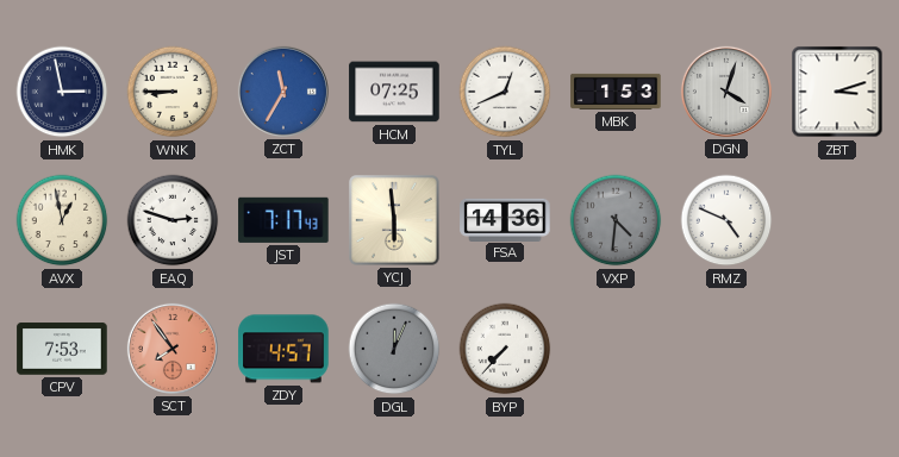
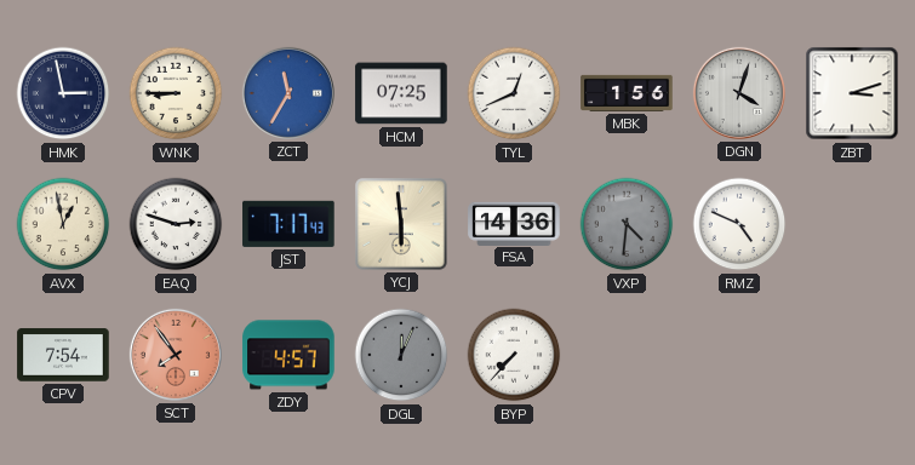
MBK: 1:53 -> 1:56 (627, 93)
CPV: 7:53 -> 7:54 (63, 355)
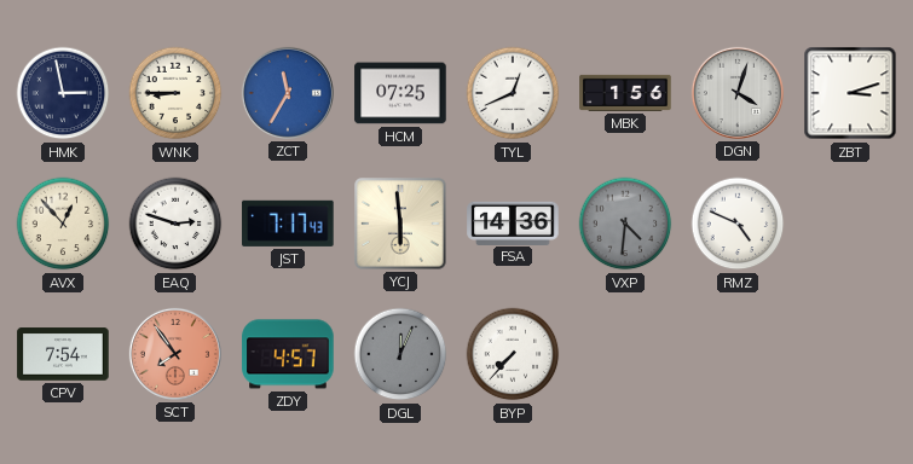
AVX: 12:58 -> 12:53 (63, 224)
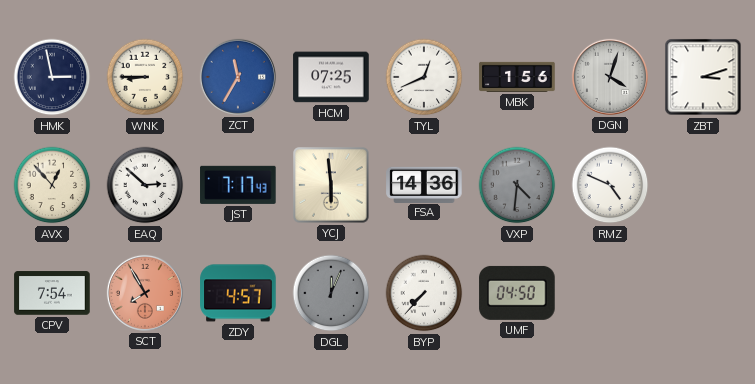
EAQ: 2:48 -> 2:52 (145, 185)
SCT: 7:54 -> 7:55 (145, 293)
UMF: none -> 04:50 (517, 293)
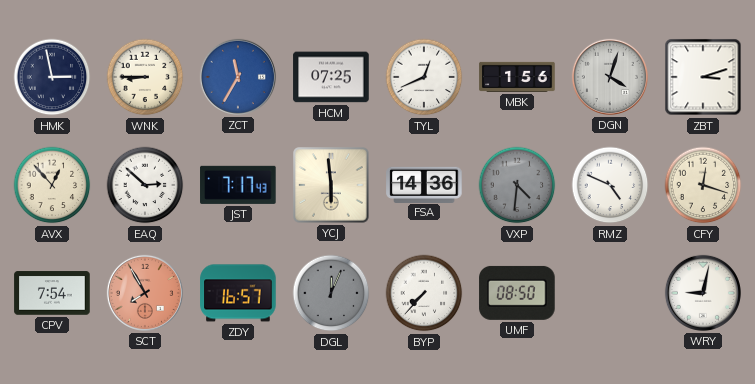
CFY: none -> 12:18 (703, 185)
ZDY: 4:57 -> 16:57 (238, 293)
UMF: 04:50 -> 08:50 (517, 293)
WRY: none -> 9:02 (703, 293)
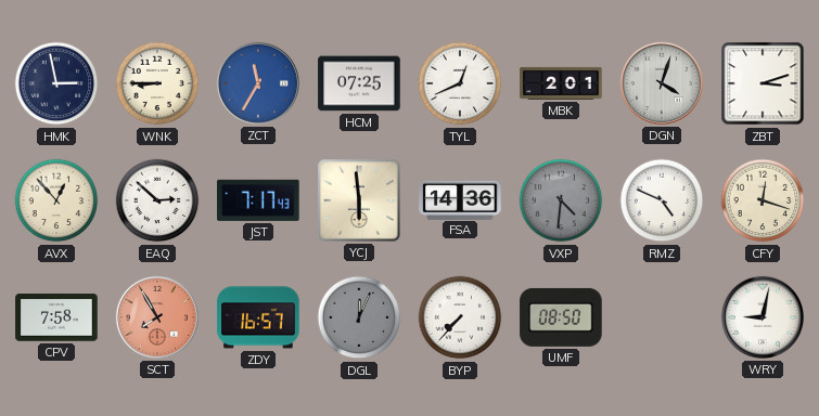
MBK: 1:56 -> 2:01 (561, 83)
CPV: 7:54 -> 7:58 (56, 317)
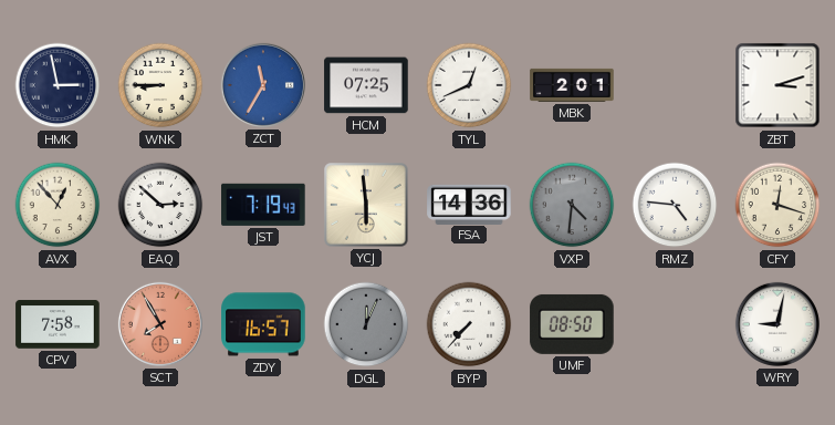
DGN: 4:03 -> none (662, 83)
JST: 7:17 -> 7:19 (263, 205)
RMZ: 4:49 -> 4:46 (675, 205)
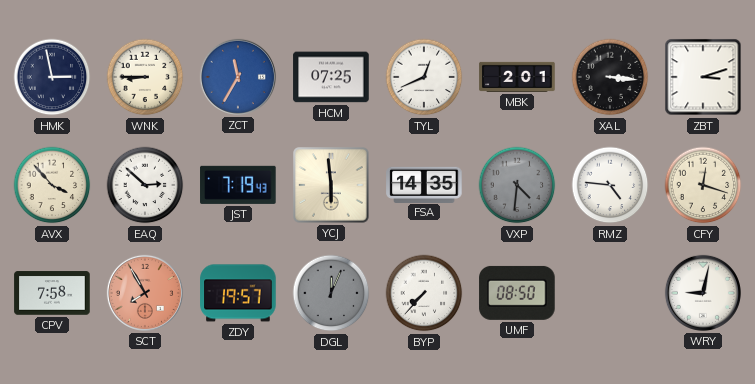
XAL: none -> 3:16 (610, 77)
AVX: 12:53 -> 3:53 (52, 185)
FSA: 14:36 -> 14:35 (424, 184)
ZDY: 16:57 -> 19:57 (238, 293)
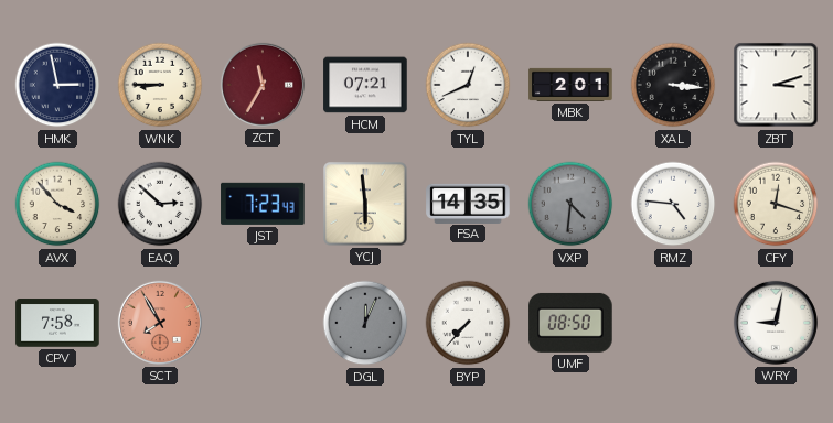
ZCT dial: blue -> burgundy (263, 85)
HCM: 07:25 -> 07:21 (365, 85)
JST: 7:19 -> 7:23 (263, 204)
ZDY: 19:57 -> none (238, 293)
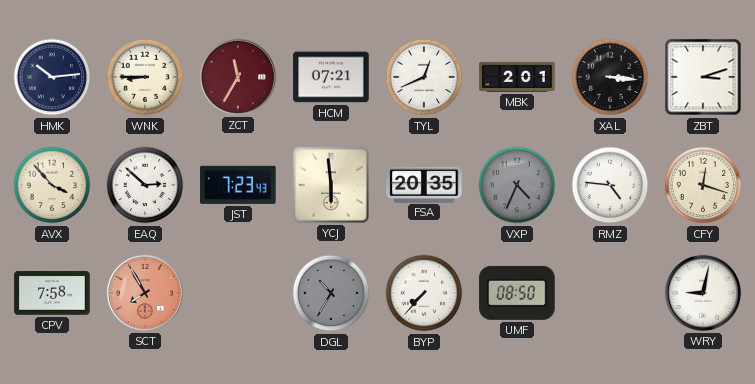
HMK: 2:58 -> 10:14 (52, 77)
FSA: 14:35 -> 20:35 (424, 184)
VXP: 4:31 -> 4:34 (517, 185)
DGL: 12:04 -> 10:35 (331, 293)
